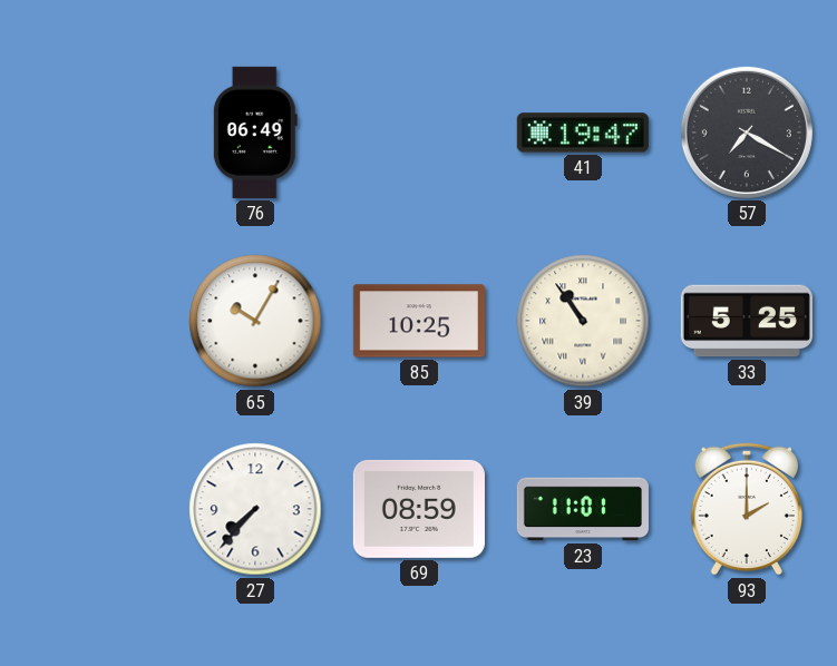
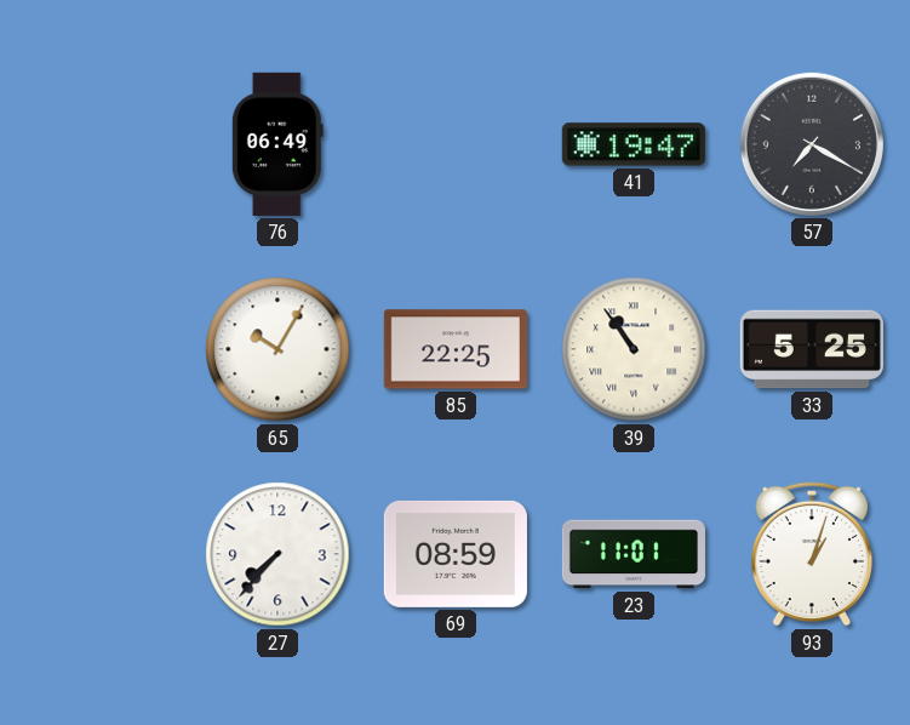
85: 10:25 -> 22:25 (456, 349)
93: 2:00 -> 1:03 (811, 554)
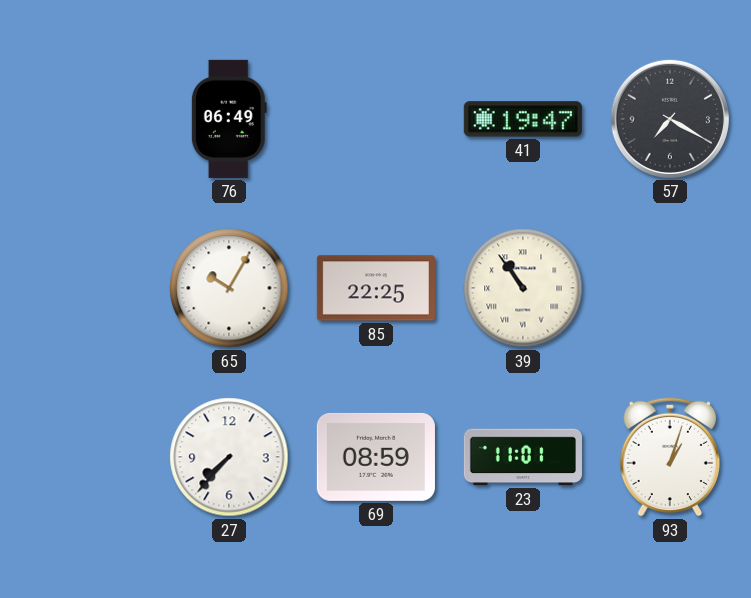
33: 5:25 -> none (812, 349)
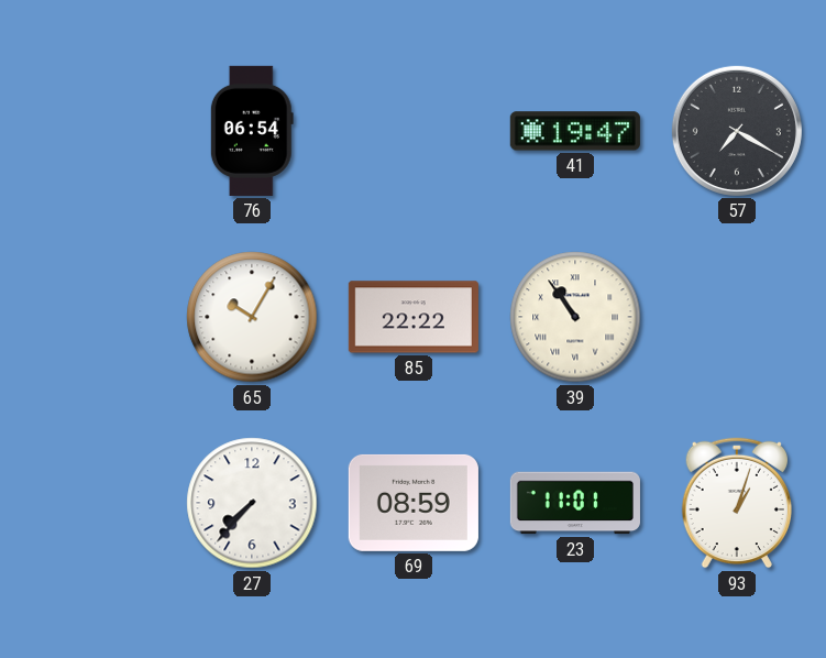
76: 06:49 -> 06:54 (252, 131)
85: 22:25 -> 22:22 (414, 317)
